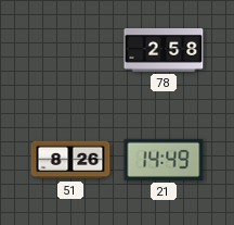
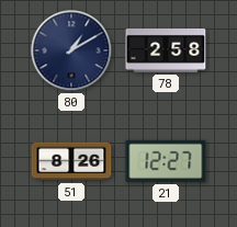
80: none -> 1:10 (71, 50)
21: 14:49 -> 12:27 (166, 161)
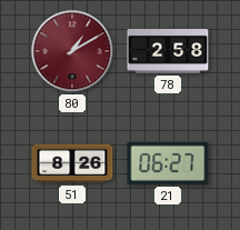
80 dial: navy -> burgundy (72, 51)
21: 12:27 -> 06:27 (168, 163)
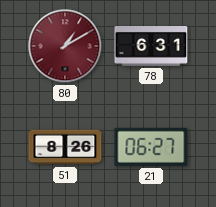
78: 2:58 -> 6:31 (151, 47)
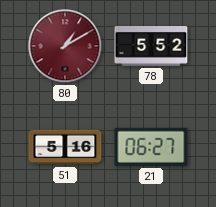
78: 6:31 -> 5:52 (151, 47)
51: 8:26 -> 5:16 (65, 147)
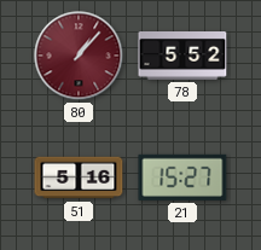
80: 1:10 -> 1:07 (79, 56)
21: 06:27 -> 15:27 (182, 178)
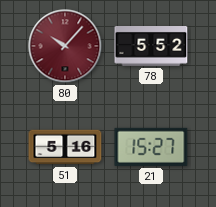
80: 1:07 -> 10:07 (65, 46)
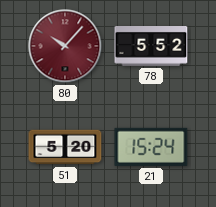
51: 5:16 -> 5:20 (65, 147)
21: 15:27 -> 15:24 (151, 147)
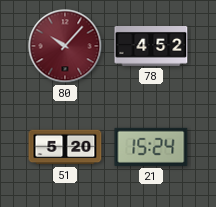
78: 5:52 -> 4:52 (151, 47)
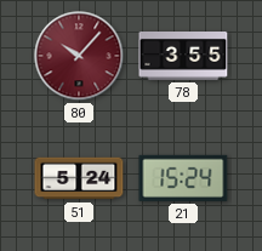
78: 4:52 -> 3:55 (183, 57)
51: 5:20 -> 5:24 (79, 178)
